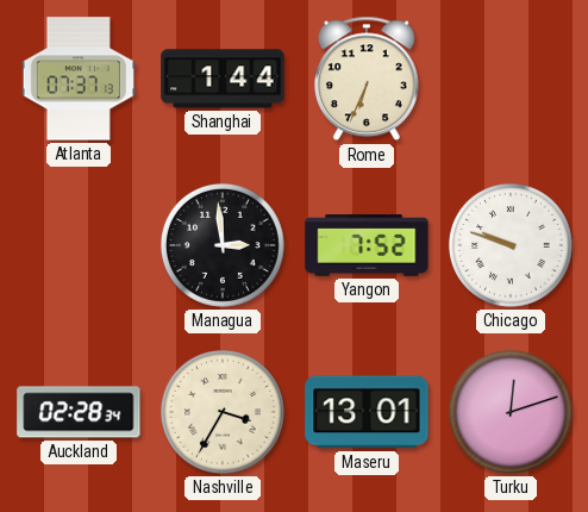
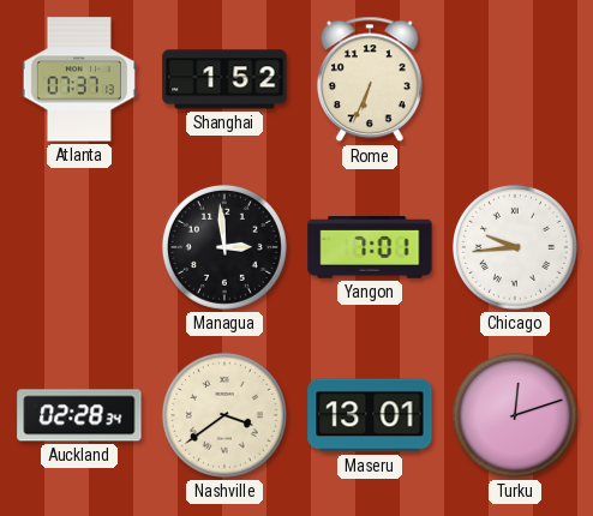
Shanghai: 1:44 -> 1:52 (224, 79)
Yangon: 7:52 -> 7:01 (370, 247)
Chicago: 9:48 -> 9:44 (515, 247)
Nashville: 3:35 -> 3:39 (224, 415)
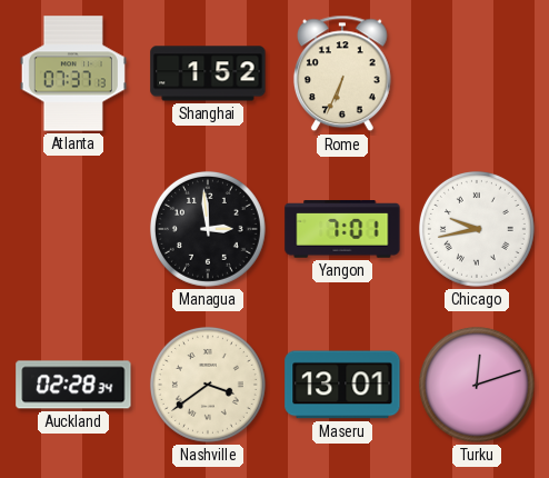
Chicago: 9:44 -> 9:43 (477, 229)
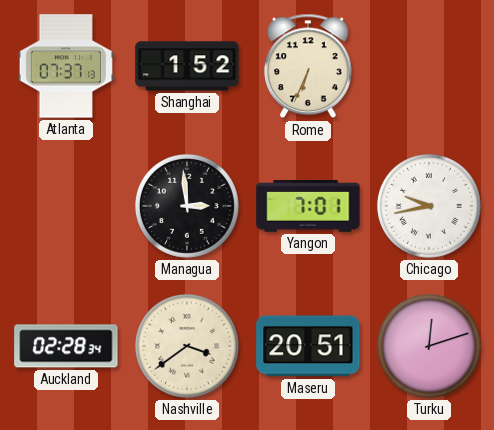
Maseru: 13:01 -> 20:51 (308, 346)
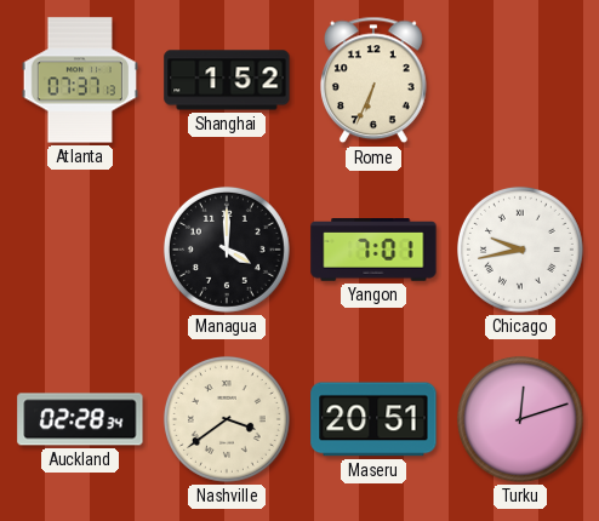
Managua: 2:59 -> 4:00 (227, 250)
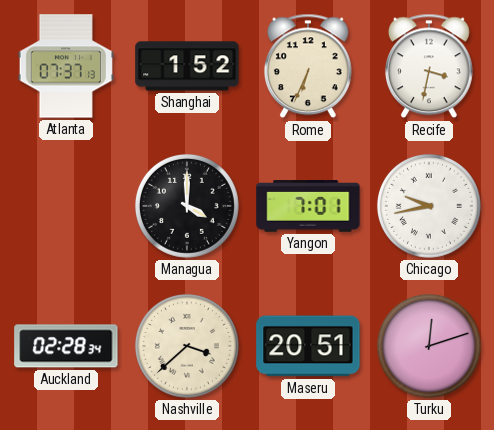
Recife: none -> 3:32 (429, 66)
Nashville: 3:39 -> 3:38 (187, 346)
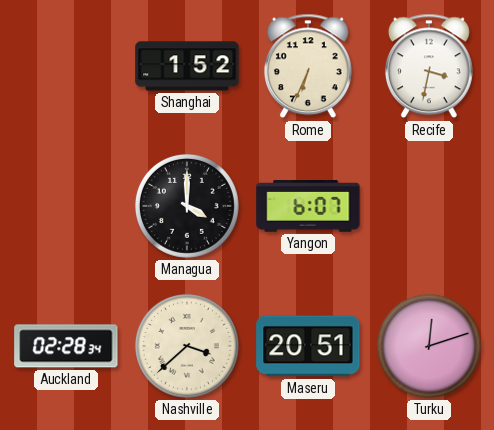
Atlanta: 07:37 -> none (66, 66)
Yangon: 7:01 -> 6:07 (308, 206)
Chicago: 9:43 -> none (429, 206)
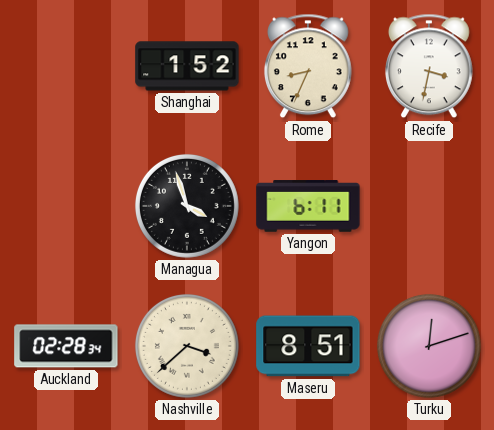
Rome: 6:34 -> 8:34 (308, 66)
Managua: 4:00 -> 3:57 (187, 206)
Yangon: 6:07 -> 6:11 (308, 206)
Maseru: 20:51 -> 8:51 (308, 346)
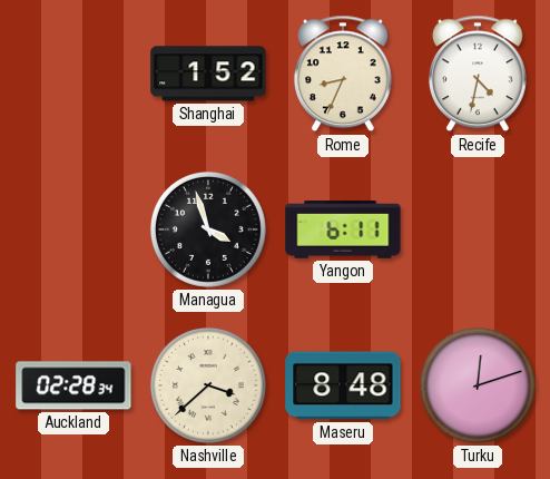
Recife: 3:32 -> 4:32 (478, 74)
Maseru: 8:51 -> 8:48 (343, 385)
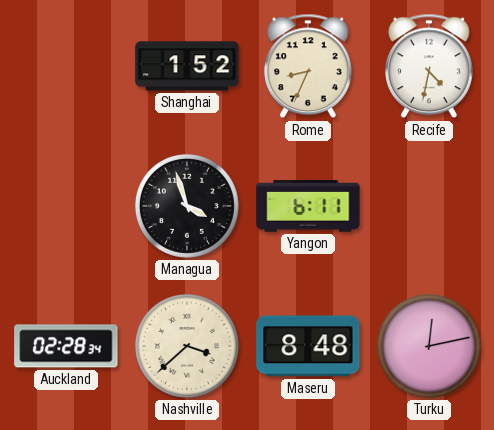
Turku: 12:12 -> 12:13 (429, 346)
